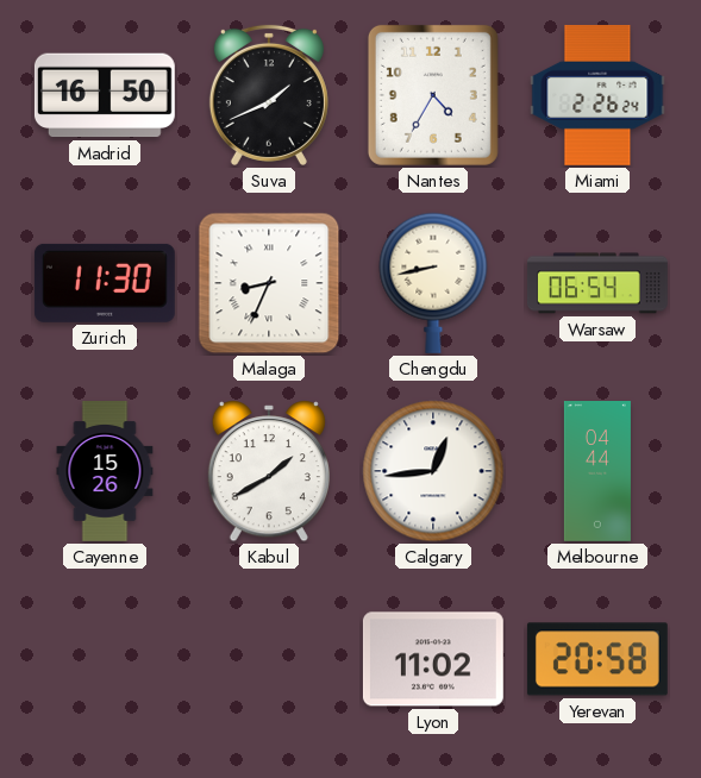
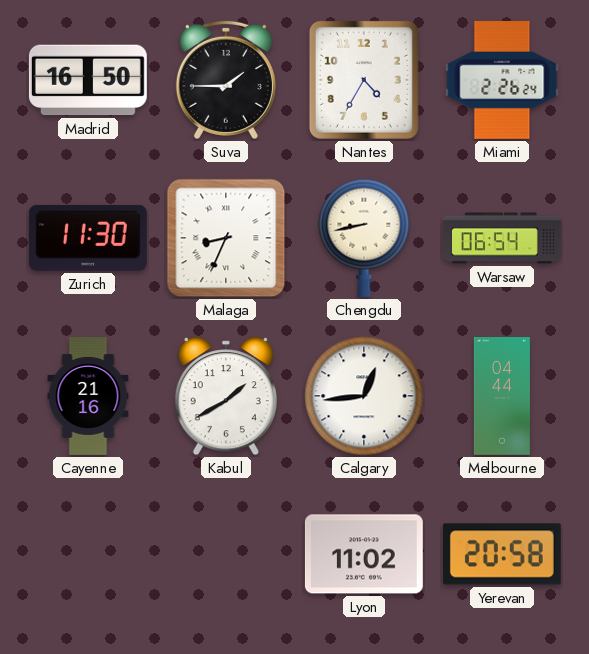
Suva: 1:41 -> 1:45 (226, 80)
Cayenne: 15:26 -> 21:16 (88, 397)
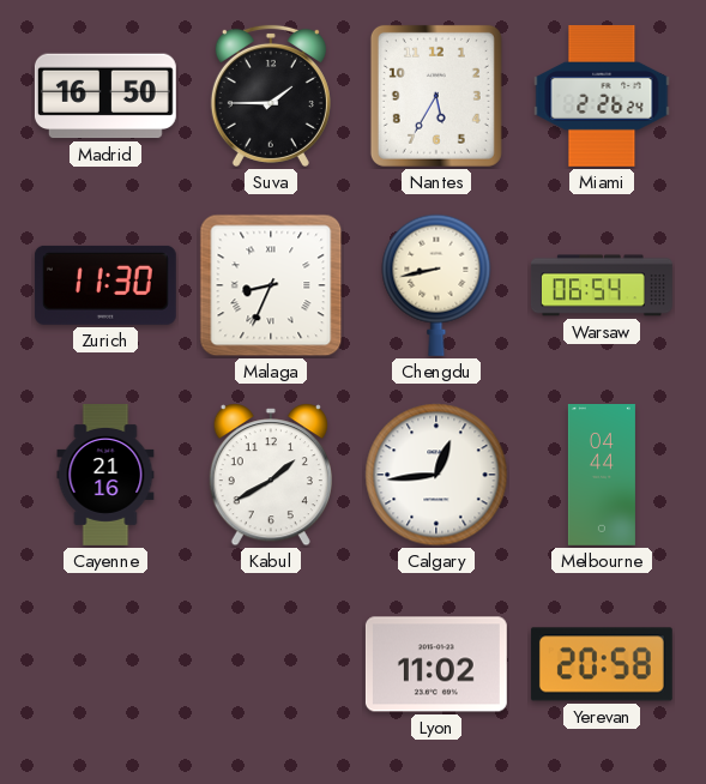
Nantes: 4:35 -> 5:35 (436, 96)
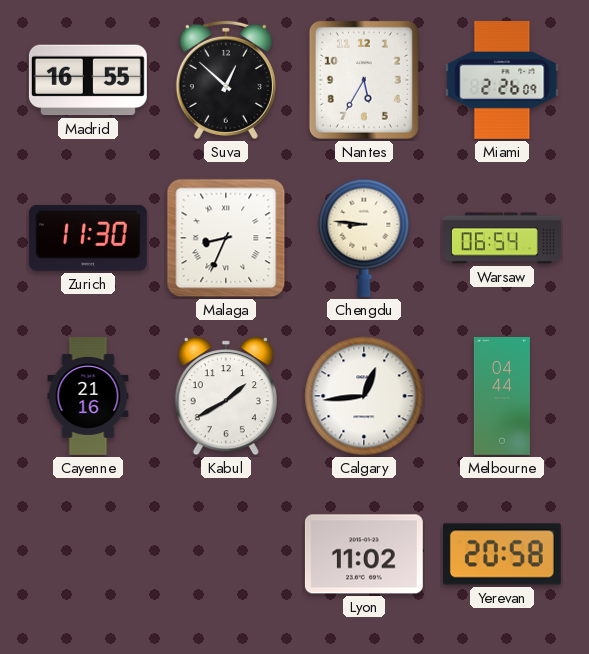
Madrid: 16:50 -> 16:55 (88, 80)
Suva: 1:45 -> 12:52 (226, 80)
Miami: 2:26:24 -> 2:26:09 (502, 80)
Chengdu: 8:43 -> 8:46 (364, 238)
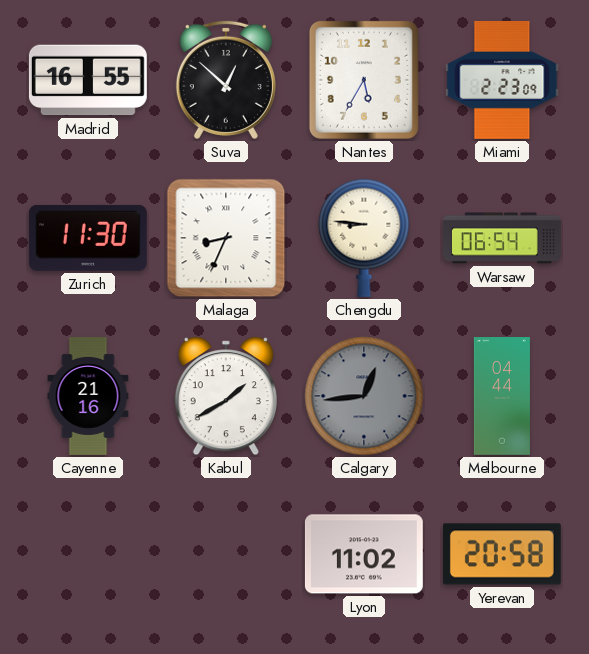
Miami: 2:26 -> 2:23 (502, 80)
Calgary dial: white -> grey (364, 396)
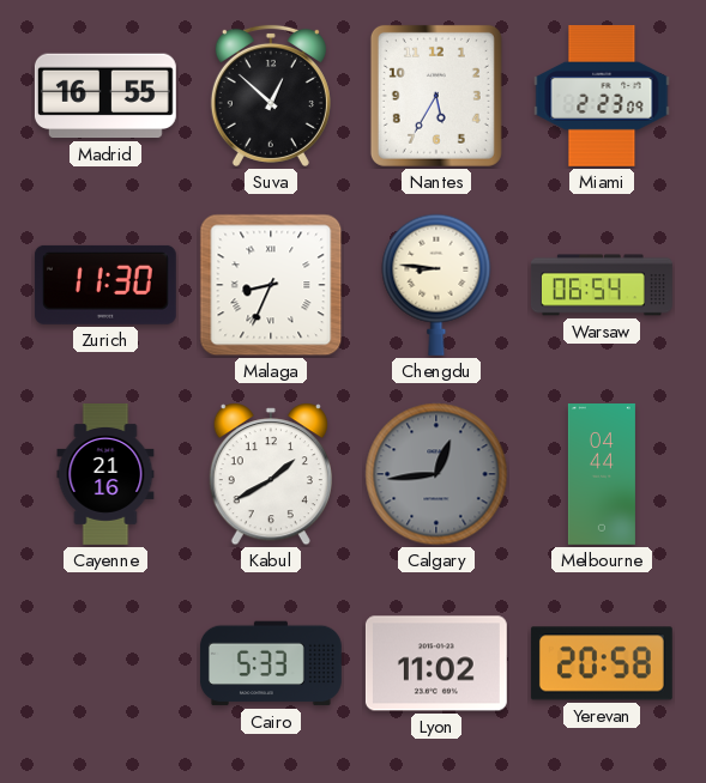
Cairo: none -> 5:33 (271, 663)
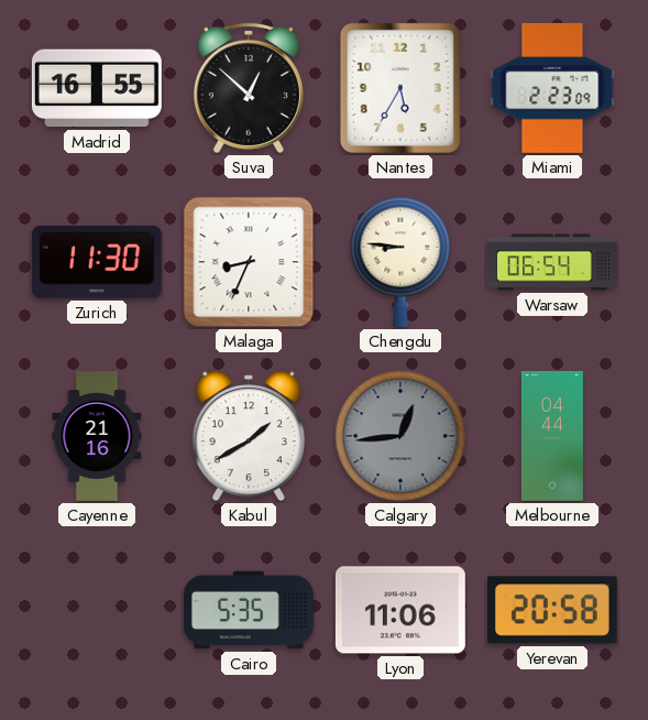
Cairo: 5:33 -> 5:35 (249, 610)
Lyon: 11:02 -> 11:06 (400, 610)
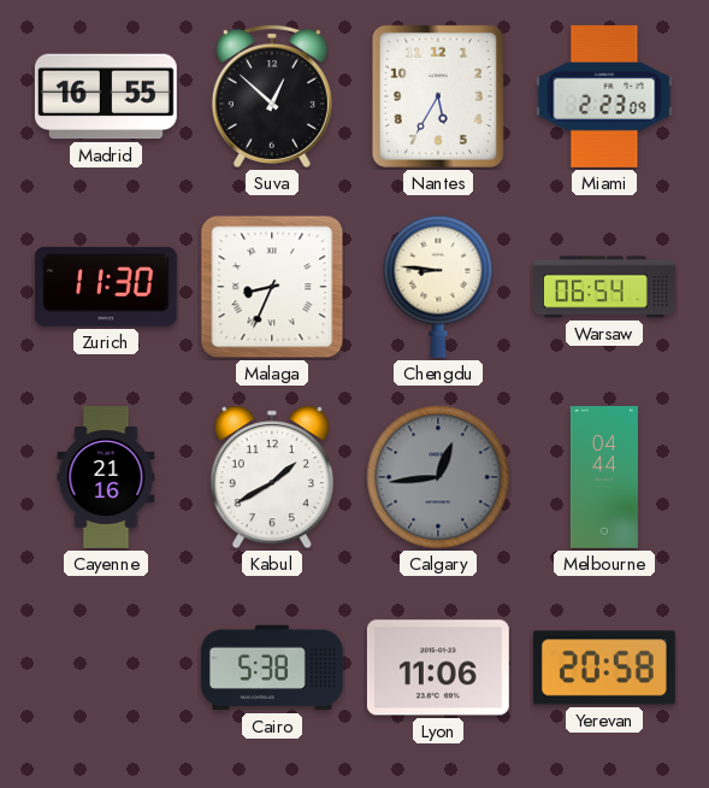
Cairo: 5:35 -> 5:38 (272, 668)
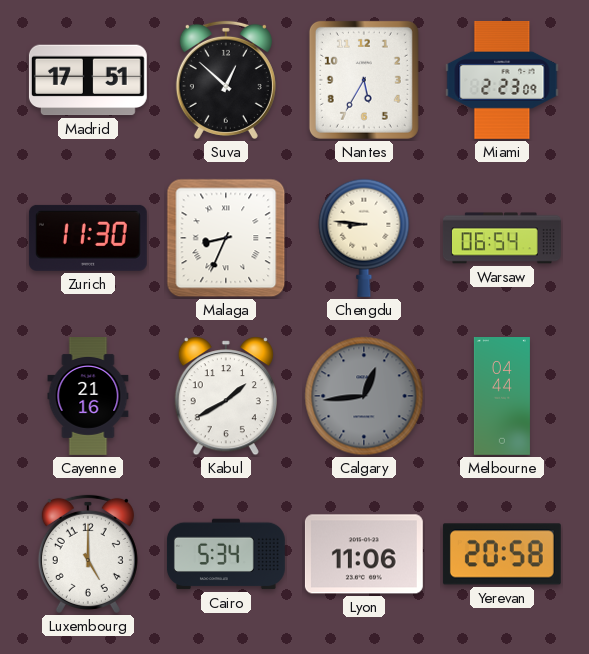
Madrid: 16:55 -> 17:51 (88, 80)
Luxembourg: none -> 5:00 (88, 554)
Cairo: 5:38 -> 5:34 (226, 554)
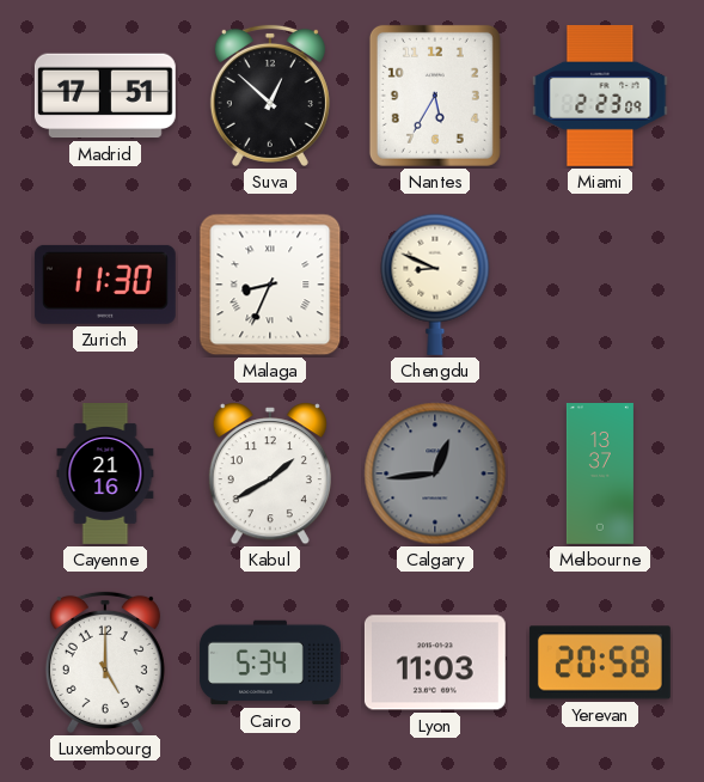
Chengdu: 8:46 -> 8:49 (435, 285)
Warsaw: 06:54 -> none (502, 238)
Melbourne: 04:44 -> 13:37 (600, 475)
Lyon: 11:06 -> 11:03 (435, 662)
